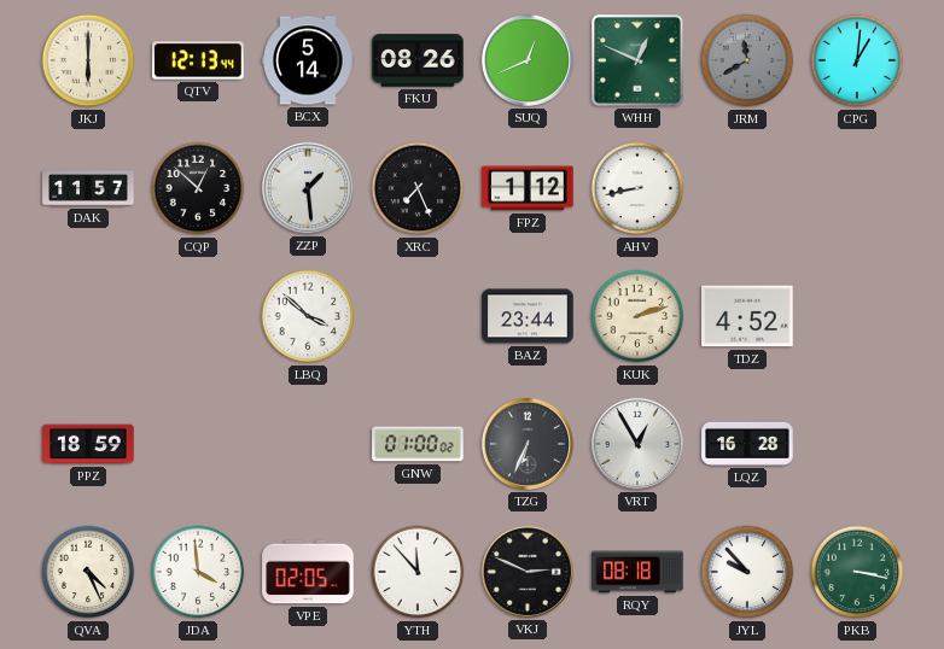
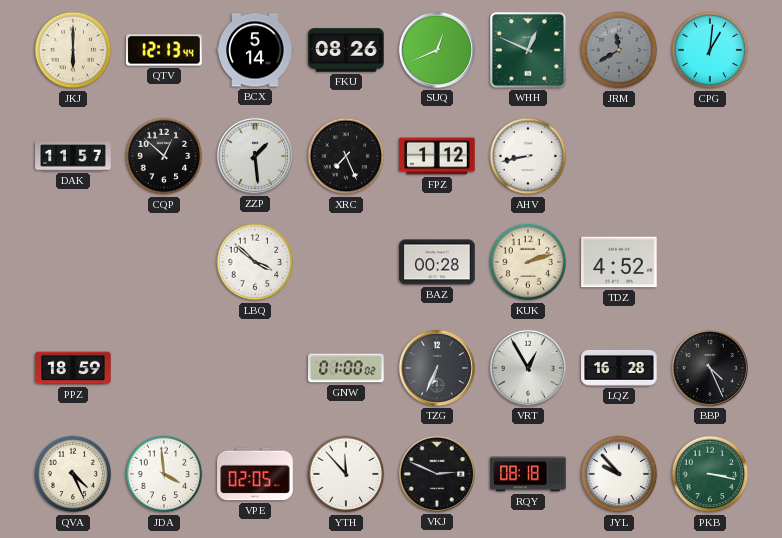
BAZ: 23:44 -> 00:28 (437, 262)
BBP: none -> 4:26 (710, 368)
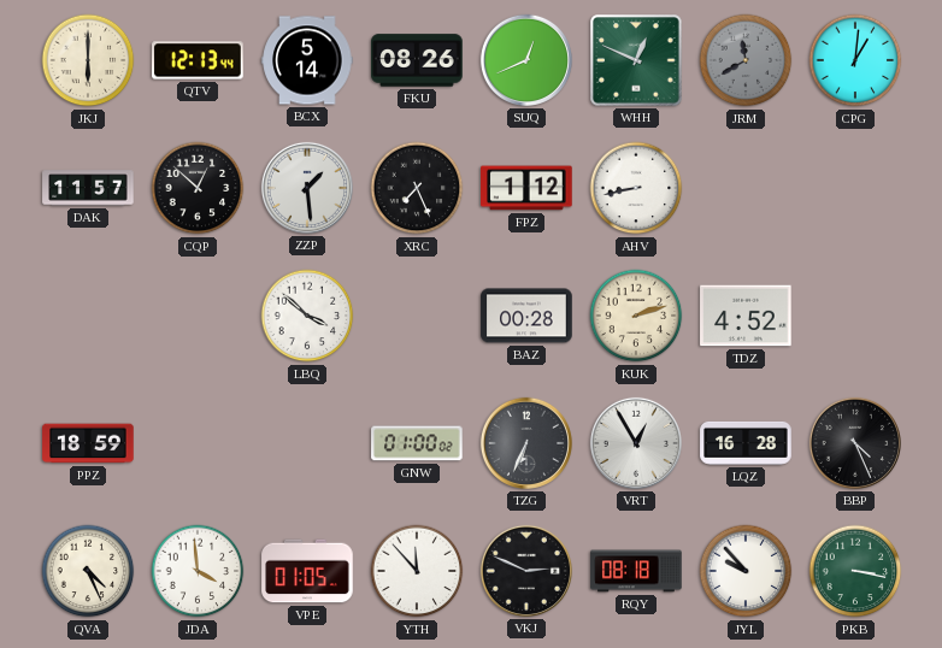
VPE: 02:05 -> 01:05 (307, 571)
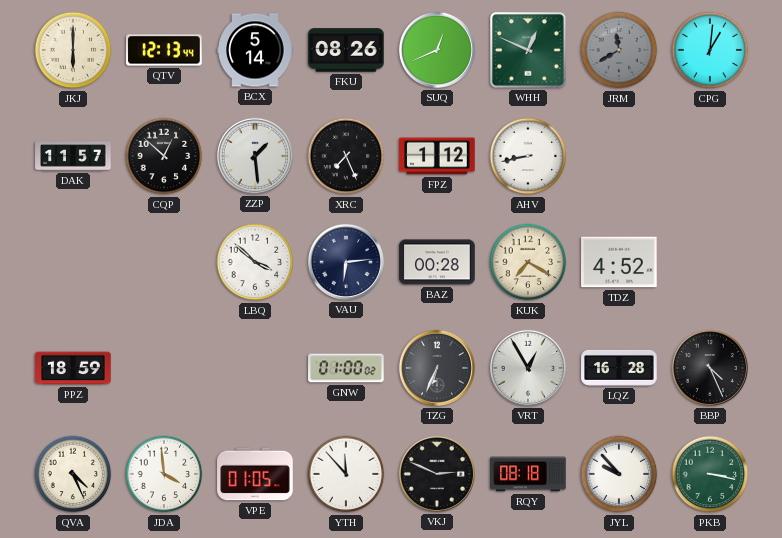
VAU: none -> 6:14 (346, 262)
KUK: 2:12 -> 7:20 (528, 262)
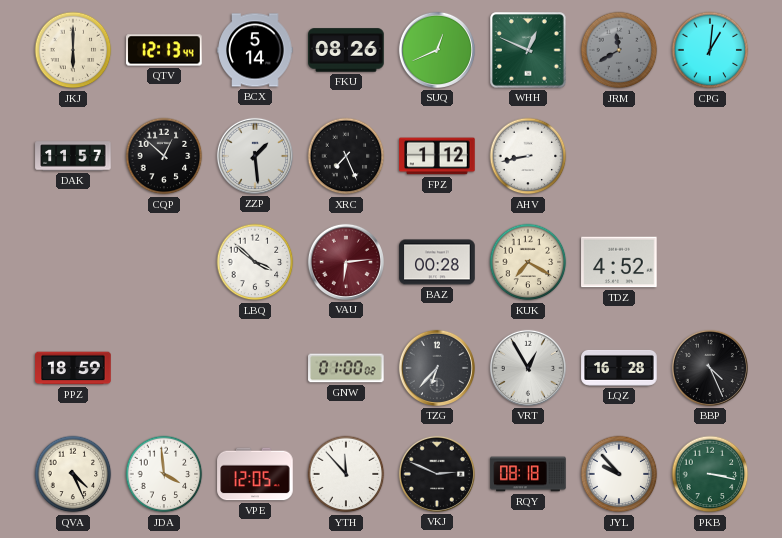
VAU dial: navy -> burgundy (346, 262)
TZG: 6:34 -> 6:37 (437, 368)
VPE: 01:05 -> 12:05 (255, 474)
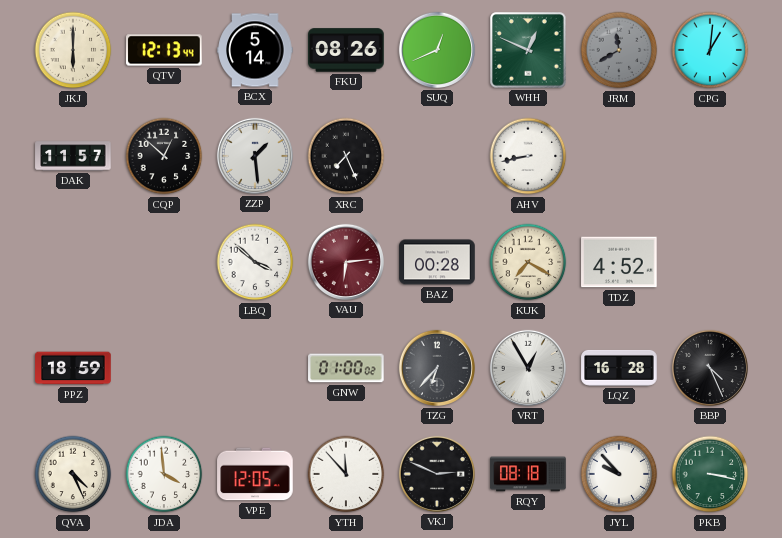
FPZ: 1:12 -> none (437, 156)
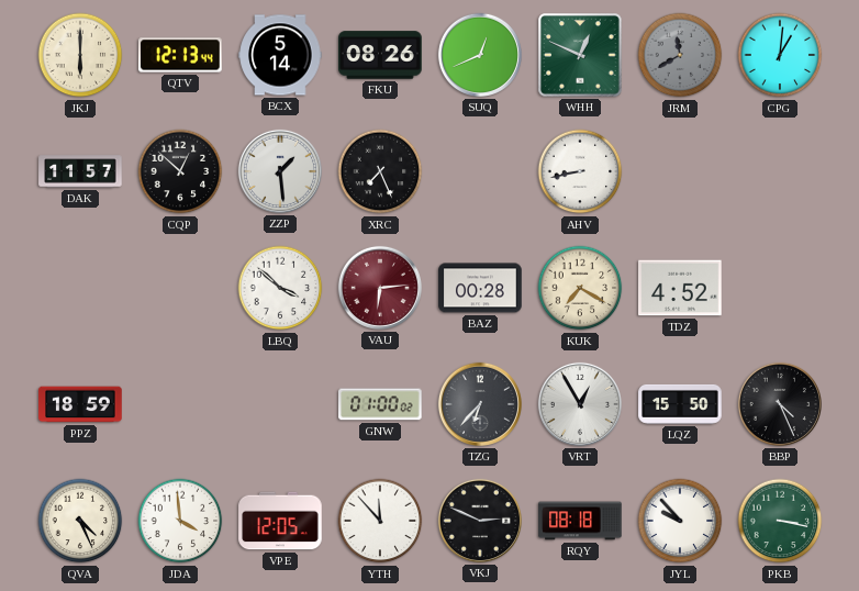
LQZ: 16:28 -> 15:50 (680, 404)
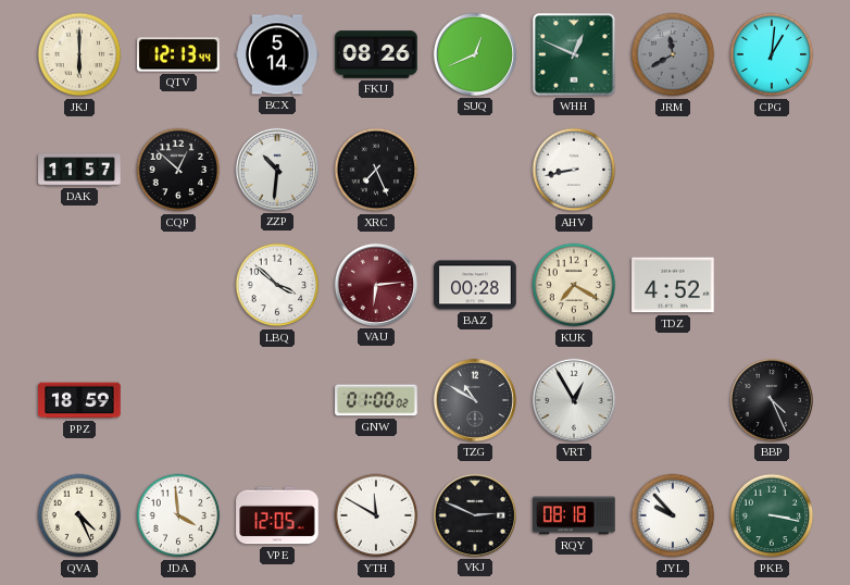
ZZP: 1:29 -> 10:31 (277, 170)
TZG: 6:37 -> 10:50 (475, 400)
LQZ: 15:50 -> none (680, 404)
YTH: 11:53 -> 11:50 (376, 515)
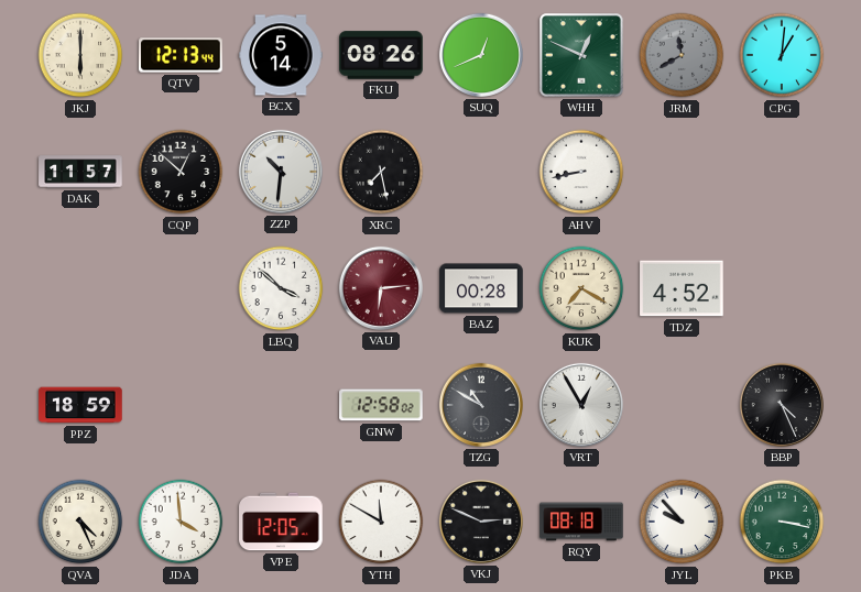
XRC: 7:26 -> 7:28 (381, 172)
GNW: 01:00 -> 12:58 (381, 405)
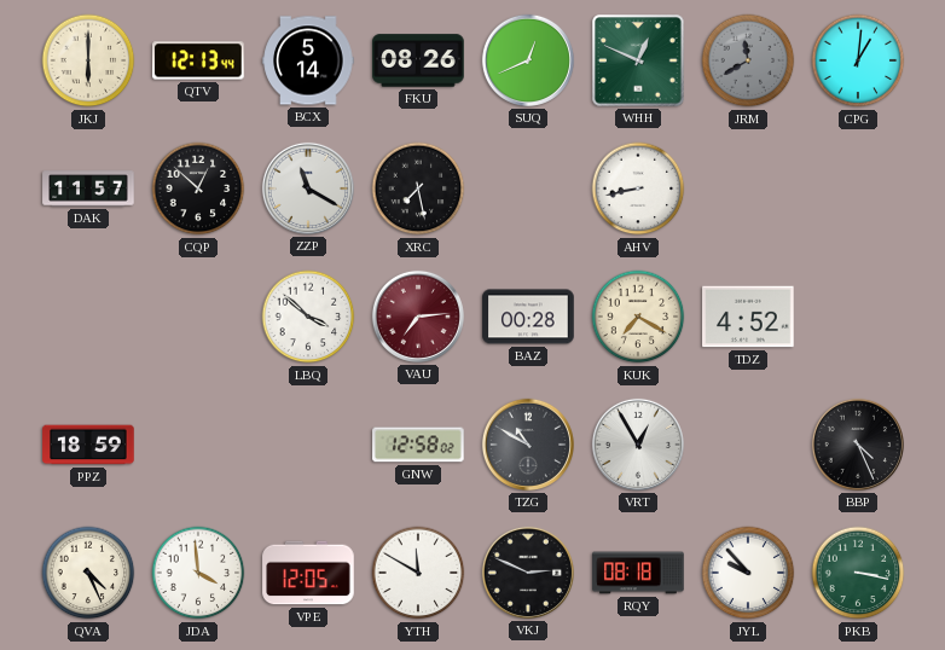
ZZP: 10:31 -> 11:20 (308, 188)
VAU: 6:14 -> 7:14 (418, 317)
